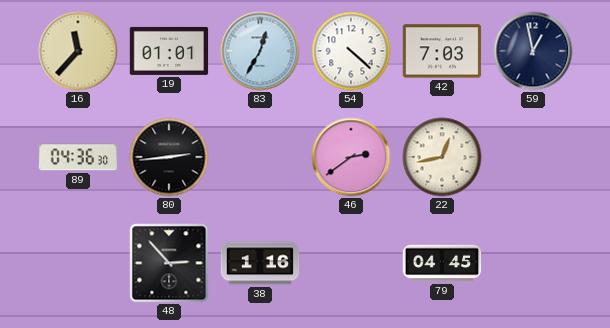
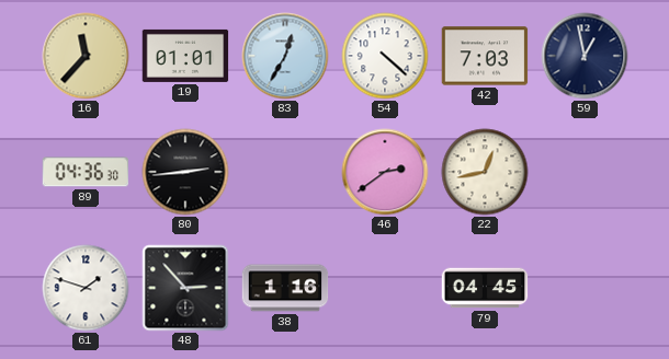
61: none -> 1:48 (86, 288)
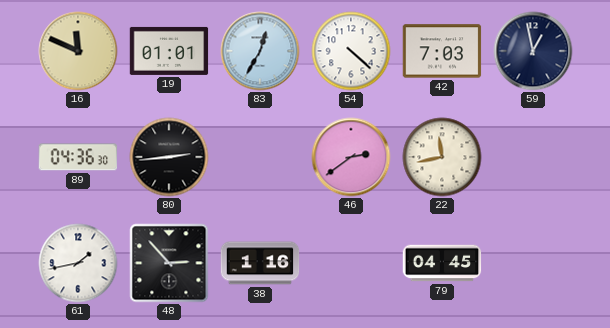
16: 11:37 -> 11:49 (78, 51)
22: 12:43 -> 11:43 (442, 157)
61: 1:48 -> 1:43 (78, 263)
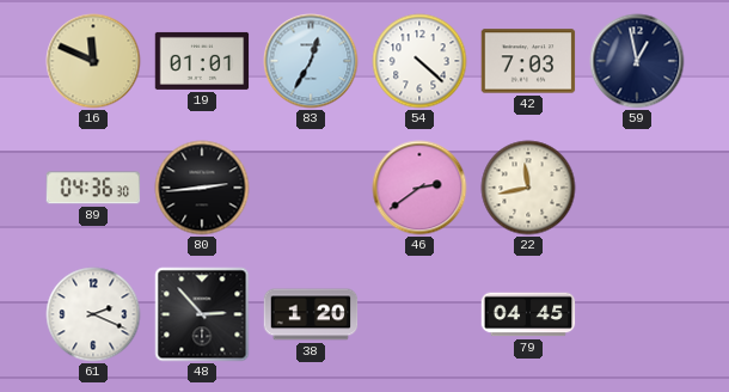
61: 1:43 -> 2:19 (93, 314)
38: 1:16 -> 1:20 (311, 314)
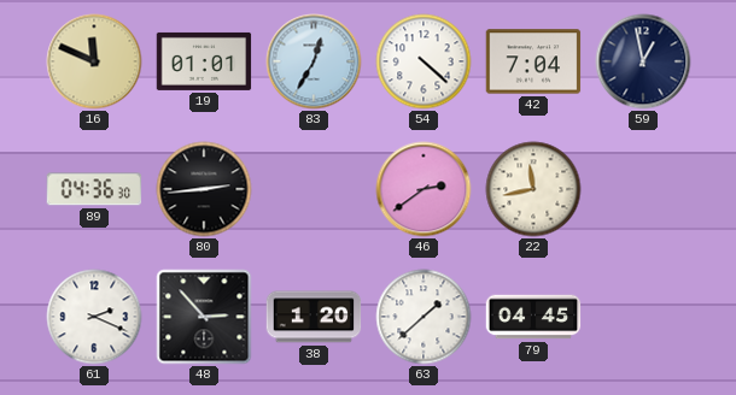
42: 7:03 -> 7:04 (533, 61)
63: none -> 1:38 (424, 317)
